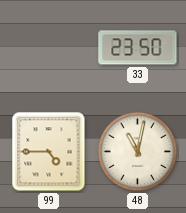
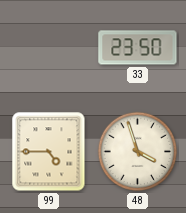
48: 11:02 -> 3:57 (138, 152)
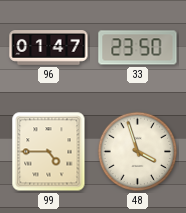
96: none -> 01:47 (49, 48)
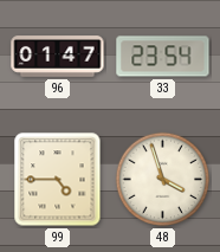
33: 23:50 -> 23:54 (163, 57)
